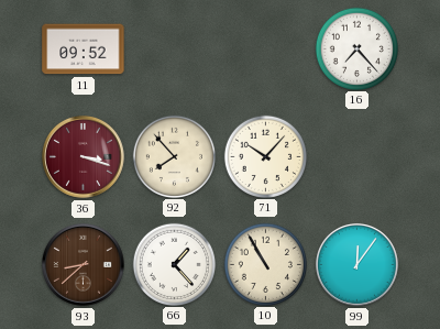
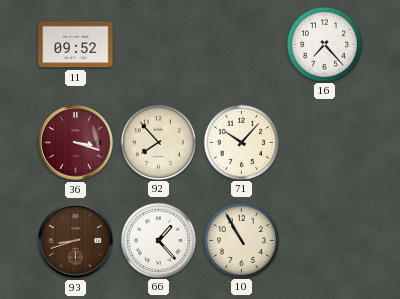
93: 8:38 -> 8:42 (76, 241)
99: 12:06 -> none (358, 265)
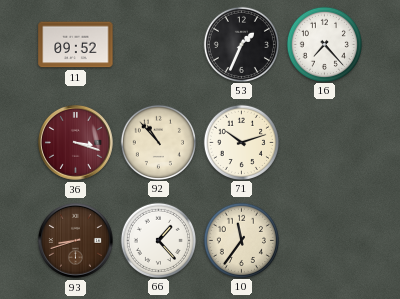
53: none -> 1:34 (241, 44)
92: 7:53 -> 10:53 (158, 142)
71: 10:07 -> 10:12 (241, 142)
10: 10:55 -> 11:36 (241, 240)
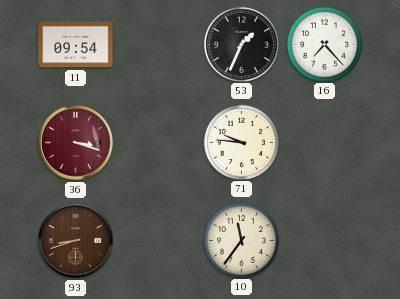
11: 09:52 -> 09:54 (76, 45)
92: 10:53 -> none (158, 142)
71: 10:12 -> 9:46 (241, 142)
66: 1:23 -> none (158, 240)
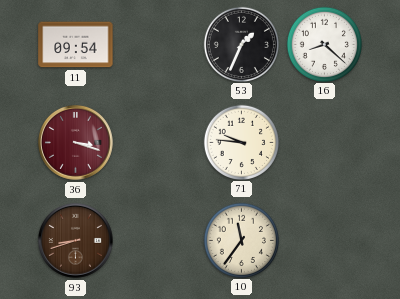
16: 7:23 -> 8:22 (324, 44)
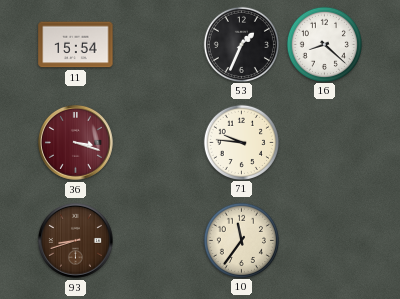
11: 09:54 -> 15:54 (76, 45)
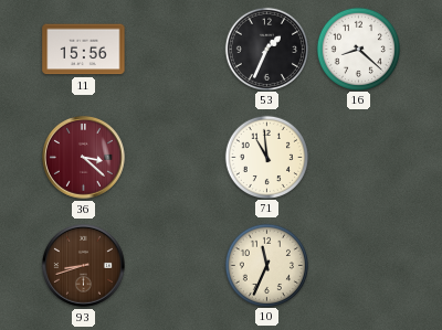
11: 15:54 -> 15:56 (84, 50)
36: 3:18 -> 3:22 (84, 158)
71: 9:46 -> 10:59 (266, 157)
10: 11:36 -> 11:34 (266, 265)
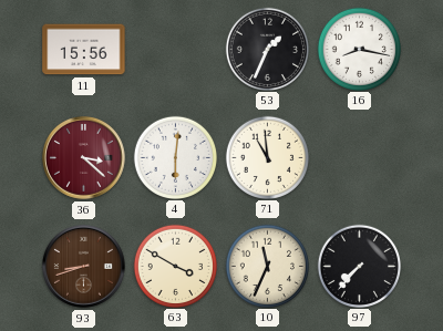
16: 8:22 -> 8:17 (359, 49)
4: none -> 6:01 (175, 157)
63: none -> 3:50 (175, 266)
97: none -> 7:37 (359, 266)
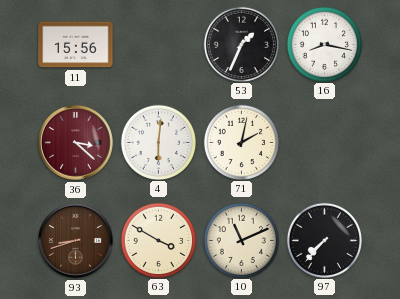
71: 10:59 -> 2:02 (241, 142)
10: 11:34 -> 11:11 (241, 240)
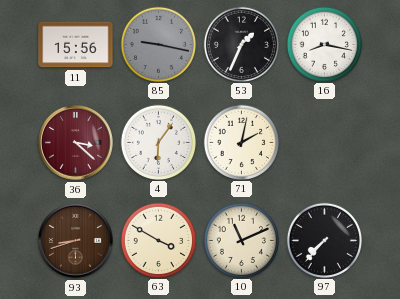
85: none -> 9:17 (158, 44)
4: 6:01 -> 6:06 (158, 142)
